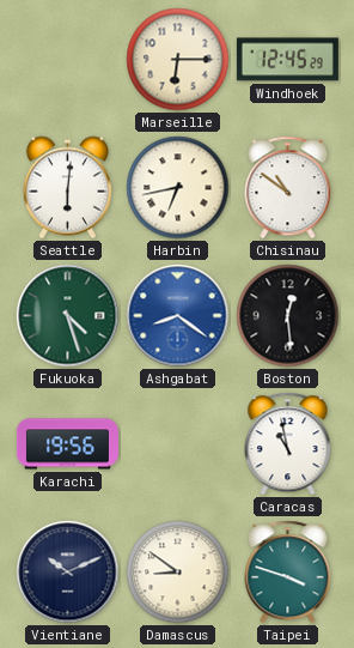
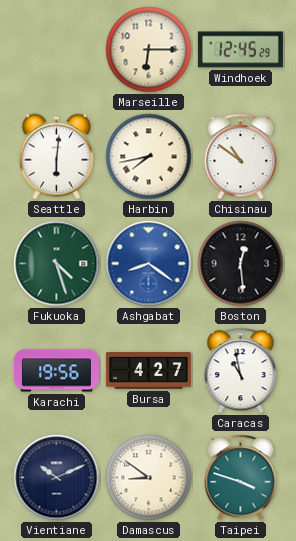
Harbin: 6:43 -> 7:43 (149, 157)
Bursa: none -> 4:27 (148, 371)
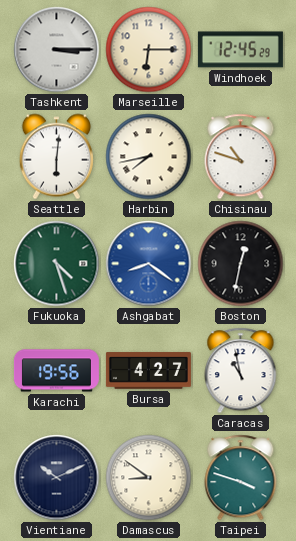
Tashkent: none -> 3:15 (57, 50)
Chisinau: 10:51 -> 10:48 (241, 157)
Boston: 12:29 -> 12:32 (241, 264)
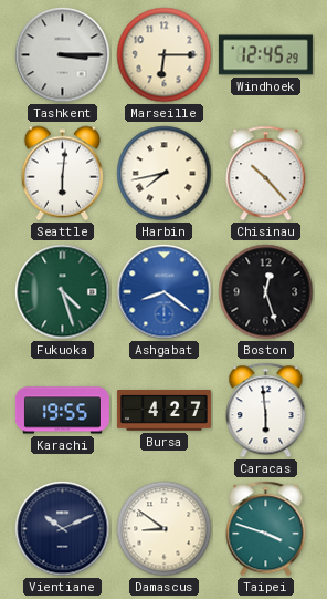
Chisinau: 10:48 -> 10:23 (266, 174)
Boston: 12:32 -> 12:27 (266, 292)
Karachi: 19:56 -> 19:55 (62, 411)
Caracas: 10:58 -> 5:59 (266, 411)
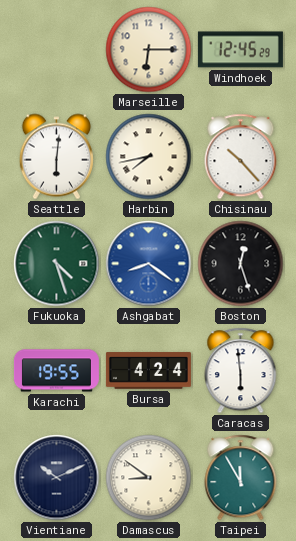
Tashkent: 3:15 -> none (63, 55)
Bursa: 4:27 -> 4:24 (148, 371)
Taipei: 3:48 -> 11:55 (241, 478)
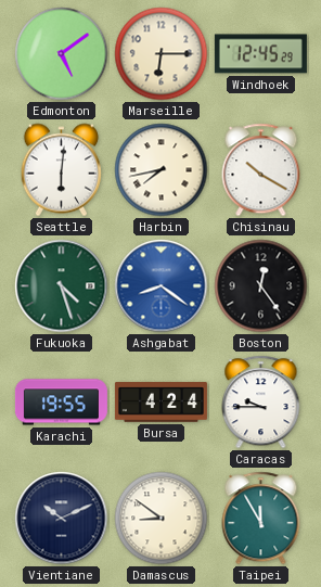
Edmonton: none -> 5:09 (62, 54)
Chisinau: 10:23 -> 10:20 (261, 170)
Boston: 12:27 -> 12:24 (261, 286)
Caracas: 5:59 -> 9:45 (261, 403)
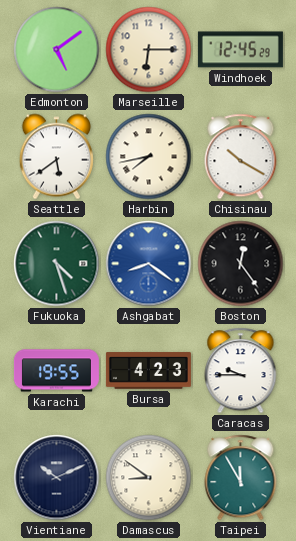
Seattle: 6:01 -> 5:39 (56, 157)
Bursa: 4:24 -> 4:23 (148, 371)
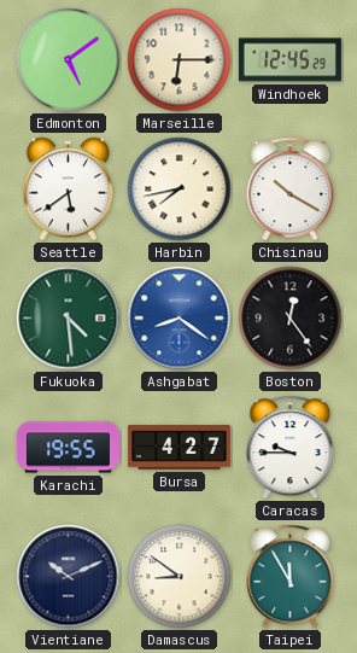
Fukuoka: 4:27 -> 4:29 (69, 319)
Bursa: 4:23 -> 4:27 (178, 448)
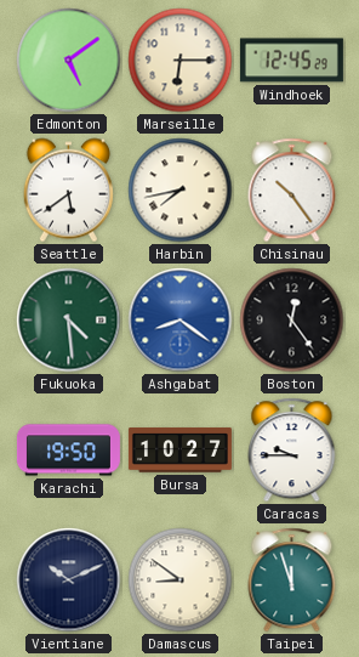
Chisinau: 10:20 -> 10:24 (292, 191)
Karachi: 19:55 -> 19:50 (68, 451)
Bursa: 4:27 -> 10:27 (180, 451)
Taipei: 11:55 -> 11:57 (292, 580)
